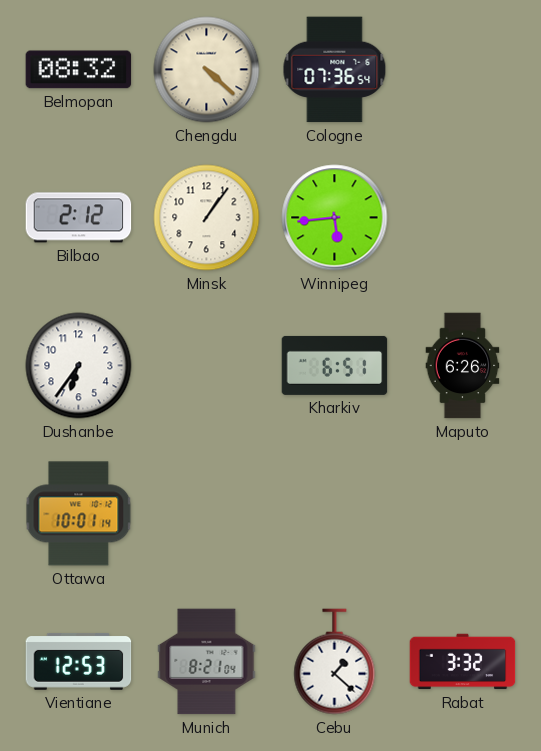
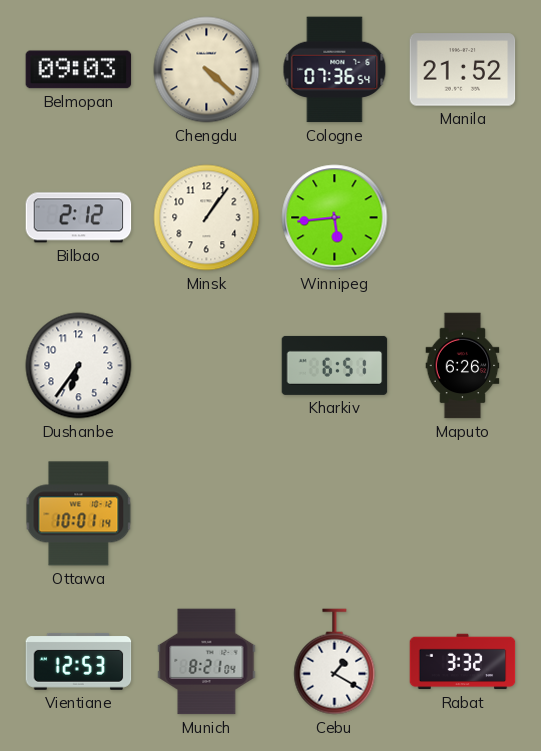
Belmopan: 08:32 -> 09:03 (79, 70)
Manila: none -> 21:52 (463, 70)
Cebu: 1:22 -> 1:20 (335, 662)
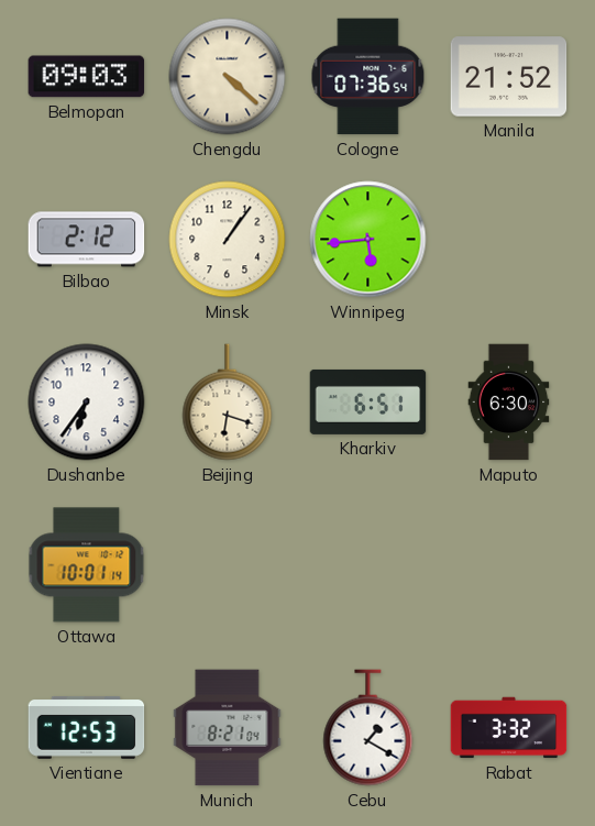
Beijing: none -> 6:18 (228, 403)
Maputo: 6:26 -> 6:30 (509, 403)
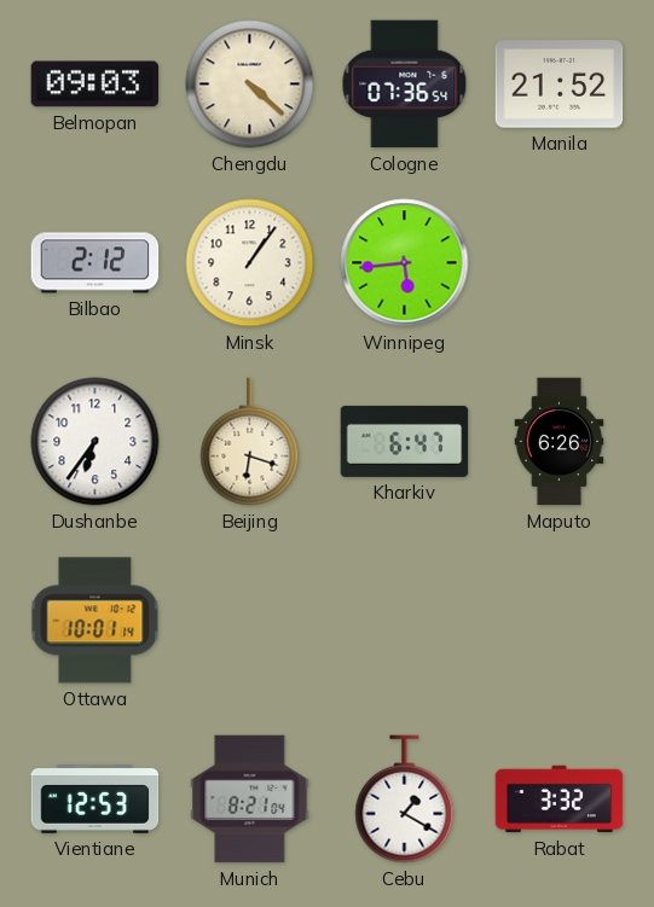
Kharkiv: 6:51 -> 6:47 (405, 441)
Maputo: 6:30 -> 6:26 (560, 442)
